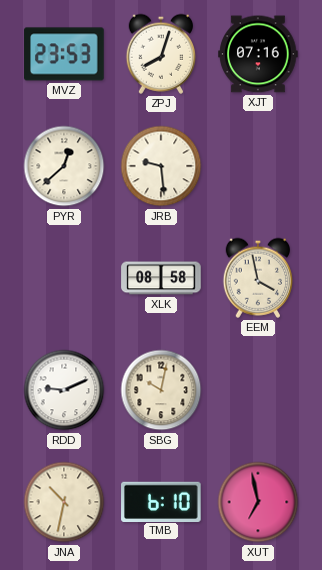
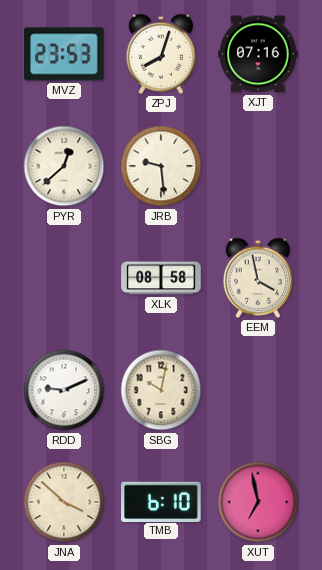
JNA: 10:32 -> 3:52 (64, 502)
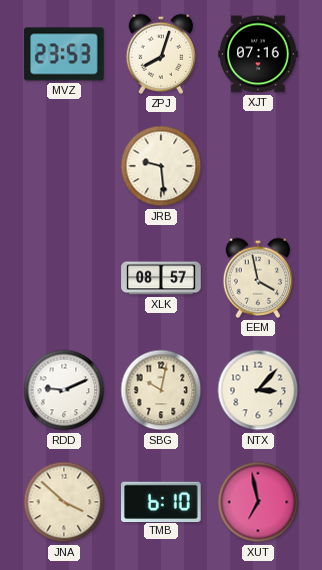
PYR: 12:38 -> none (64, 166)
XLK: 08:58 -> 08:57 (161, 278)
NTX: none -> 3:07 (258, 390)
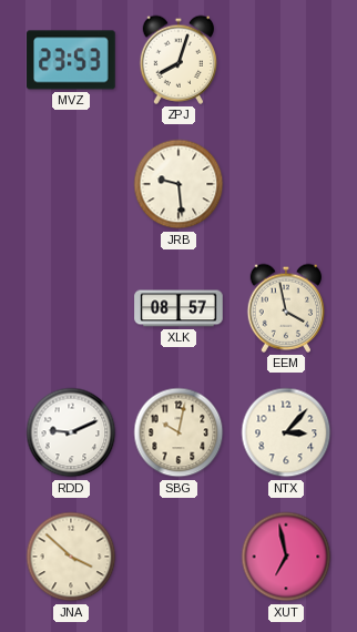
XJT: 07:16 -> none (258, 54)
TMB: 6:10 -> none (161, 501)
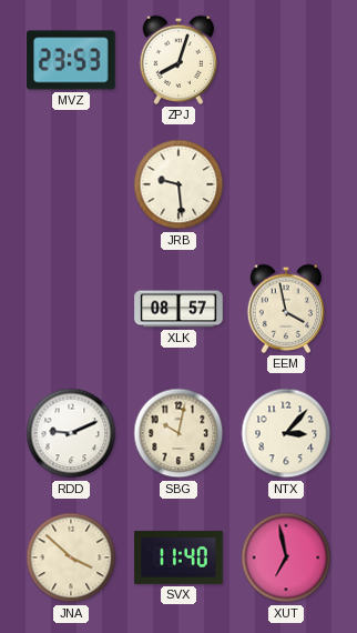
SVX: none -> 11:40 (178, 557)
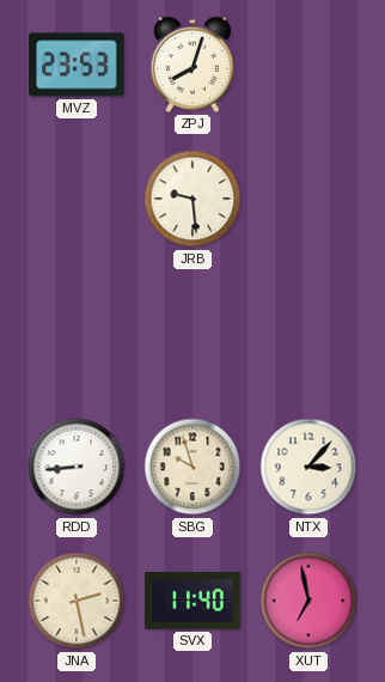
XLK: 08:57 -> none (178, 309)
EEM: 3:58 -> none (286, 309)
RDD: 9:11 -> 8:44 (77, 467)
SBG: 10:02 -> 9:57 (192, 467)
JNA: 3:52 -> 2:28 (77, 601)
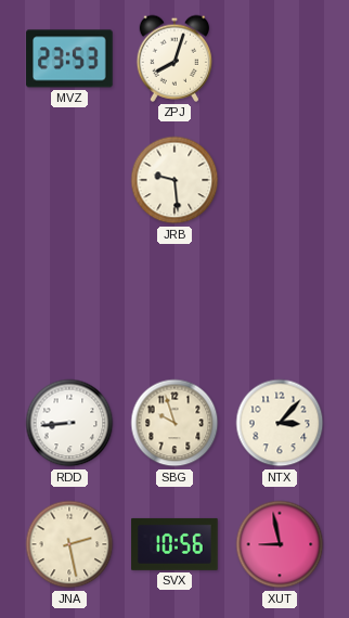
SVX: 11:40 -> 10:56 (174, 544)
XUT: 6:58 -> 8:58 (280, 544)
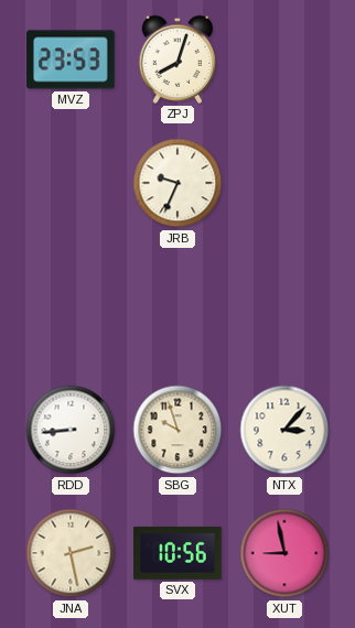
JRB: 9:29 -> 9:34 (177, 183)
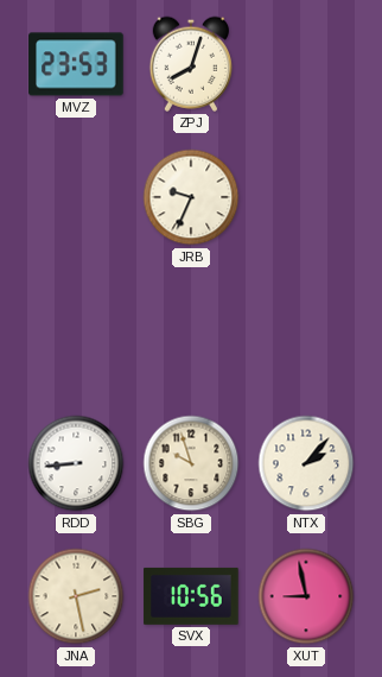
NTX: 3:07 -> 2:07 (306, 463)
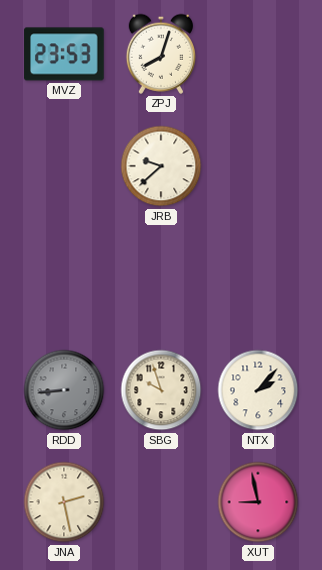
JRB: 9:34 -> 9:38 (161, 166)
RDD dial: white -> grey (64, 390)
SVX: 10:56 -> none (191, 596)
